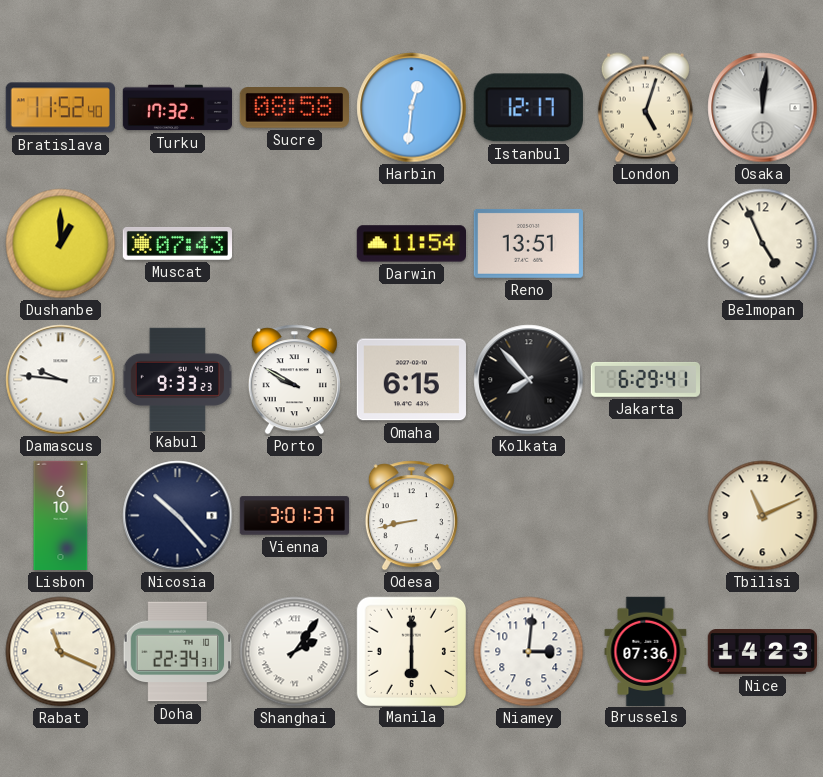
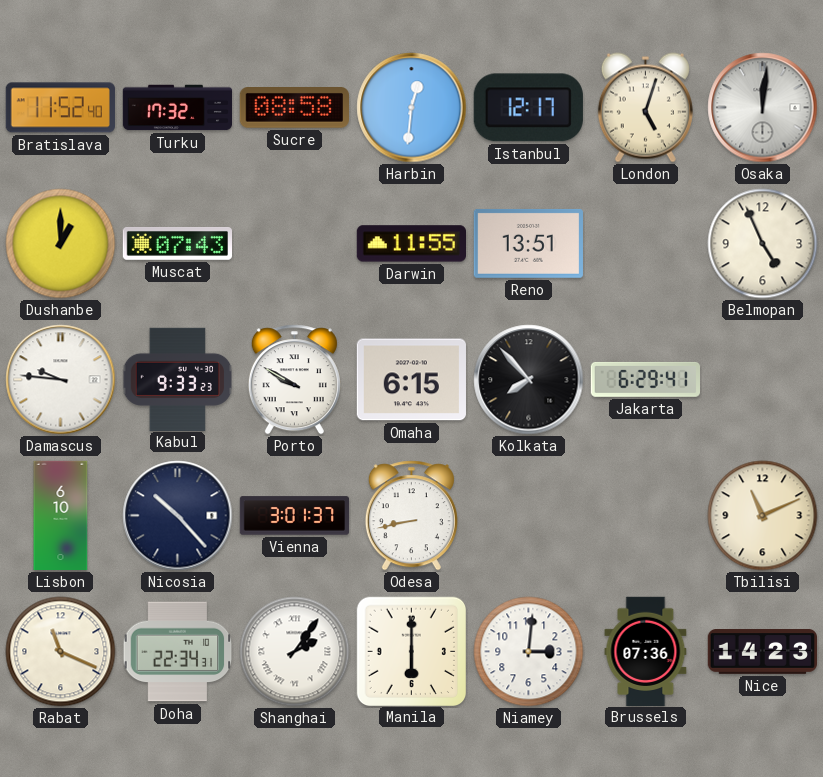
Darwin: 11:54 -> 11:55 (411, 244)
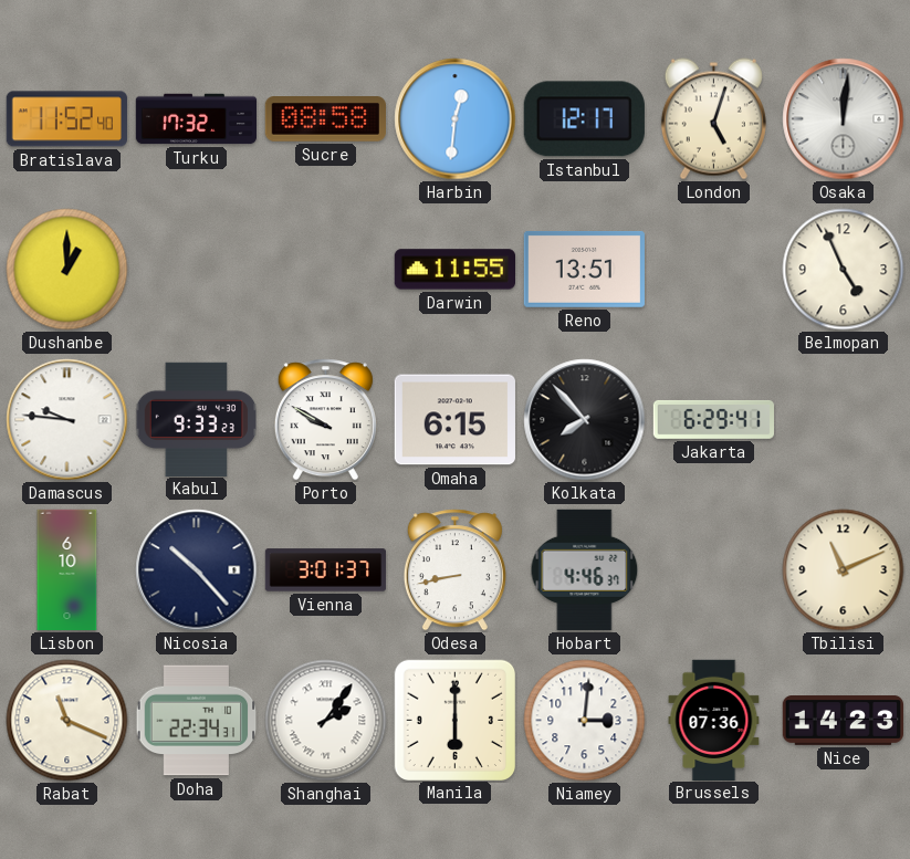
Muscat: 07:43 -> none (177, 244)
Hobart: none -> 4:46 (585, 569)
